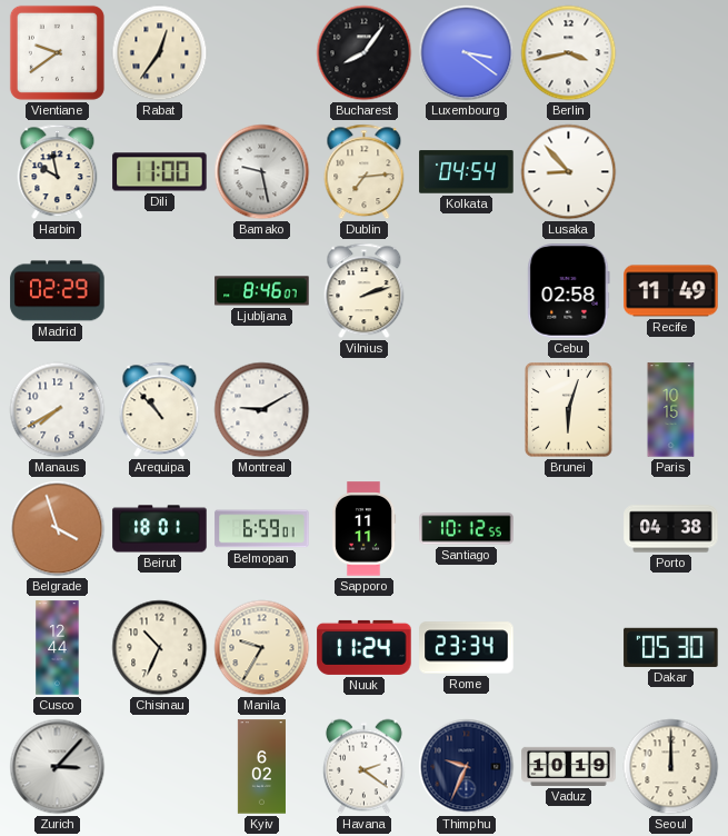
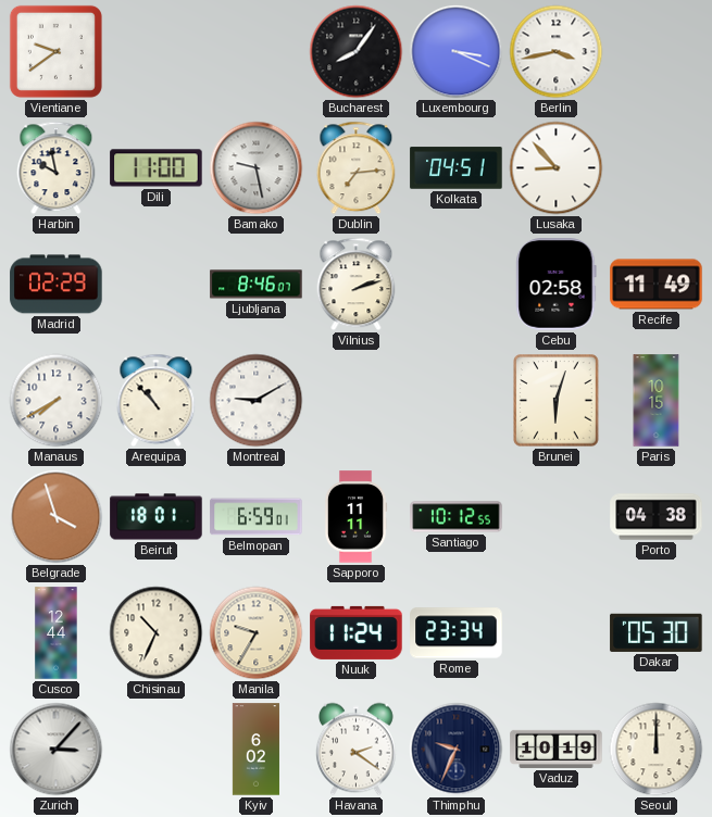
Rabat: 12:36 -> none (160, 53)
Luxembourg: 3:21 -> 3:19 (457, 52)
Kolkata: 04:54 -> 04:51 (457, 168)
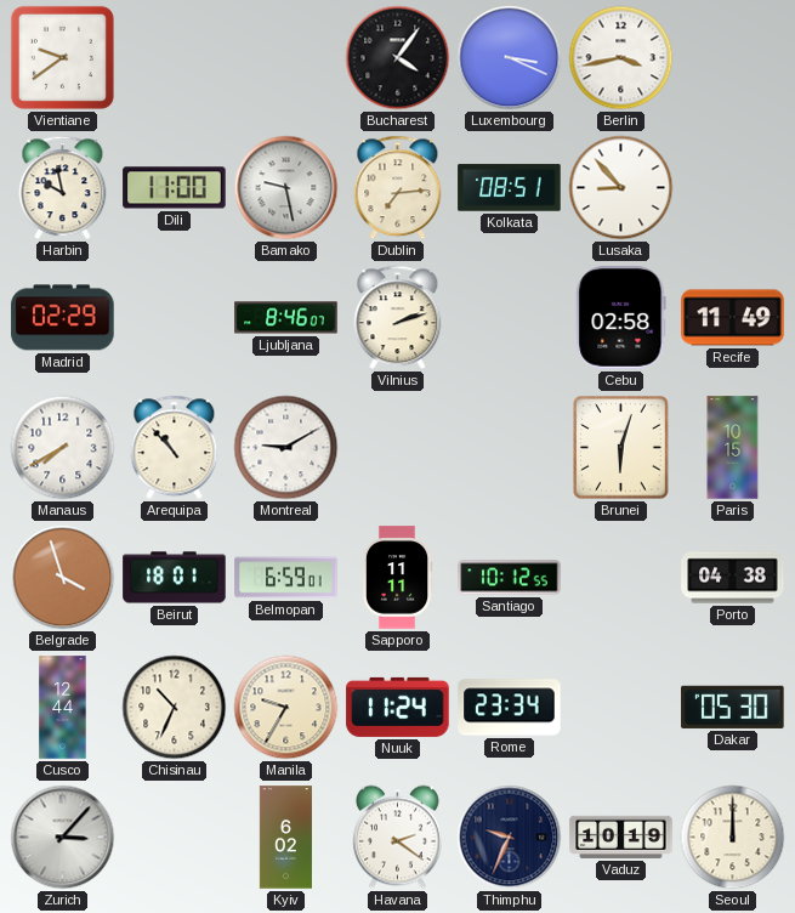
Bucharest: 8:06 -> 4:06 (398, 58)
Kolkata: 04:51 -> 08:51 (510, 188)
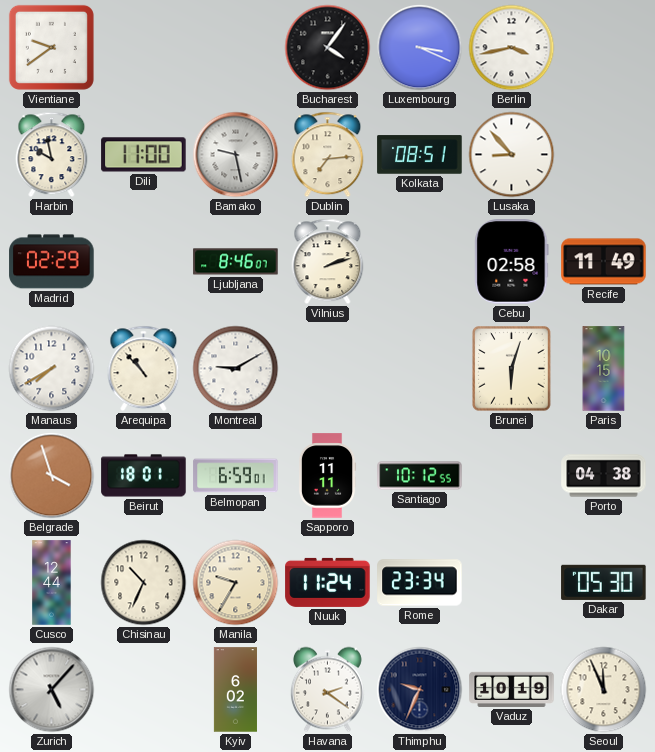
Zurich: 3:07 -> 5:07 (52, 690)
Seoul: 12:00 -> 11:56 (604, 690)
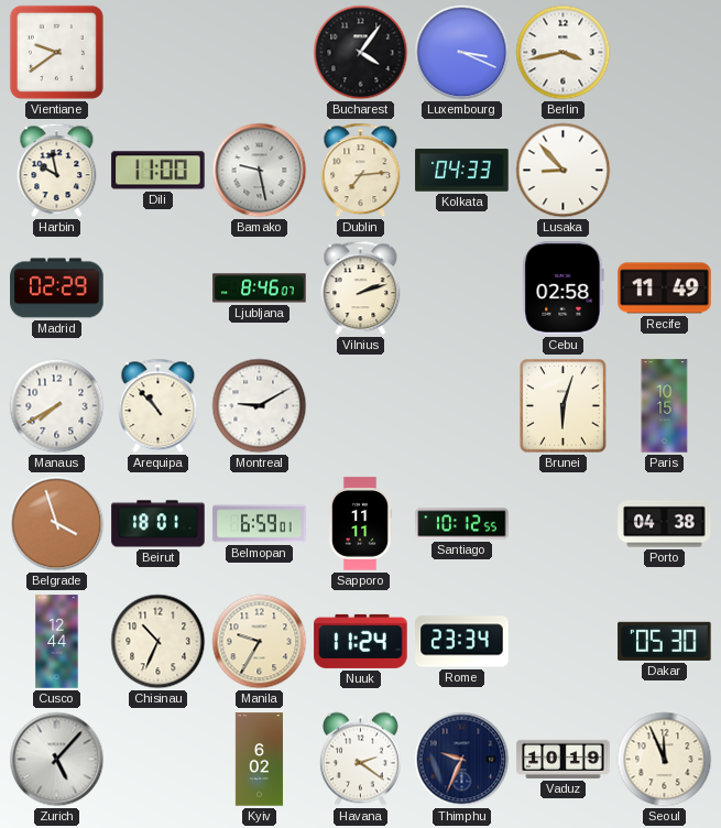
Kolkata: 08:51 -> 04:33 (462, 171)
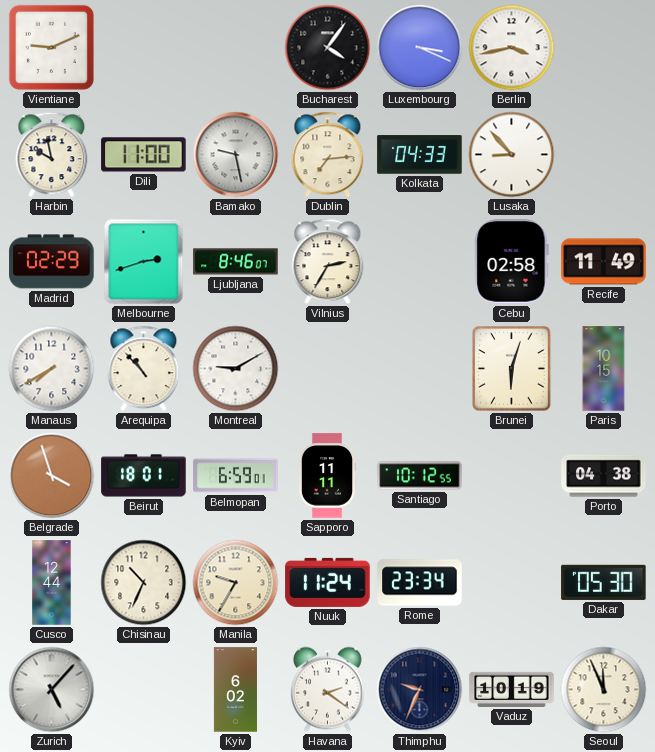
Vientiane: 9:39 -> 9:11 (51, 47)
Melbourne: none -> 2:42 (144, 262)
Vilnius: 2:12 -> 2:35 (328, 262)
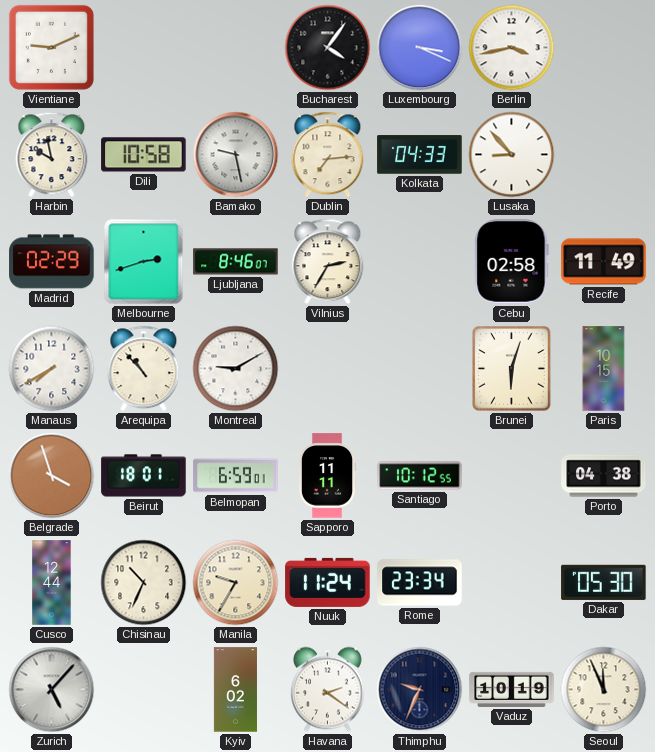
Dili: 11:00 -> 10:58 (144, 155)
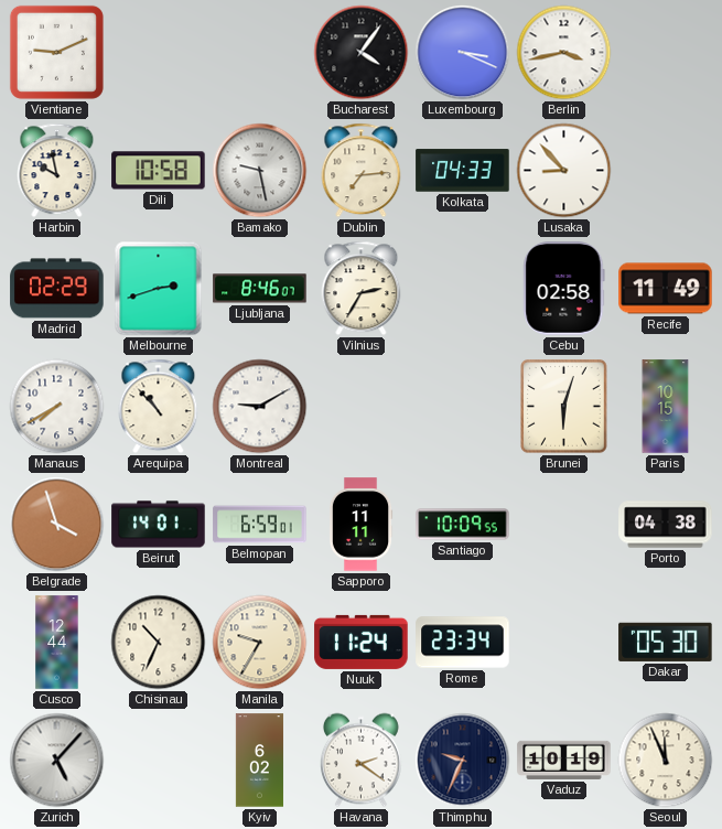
Beirut: 18:01 -> 14:01 (159, 525)
Santiago: 10:12 -> 10:09 (463, 525)
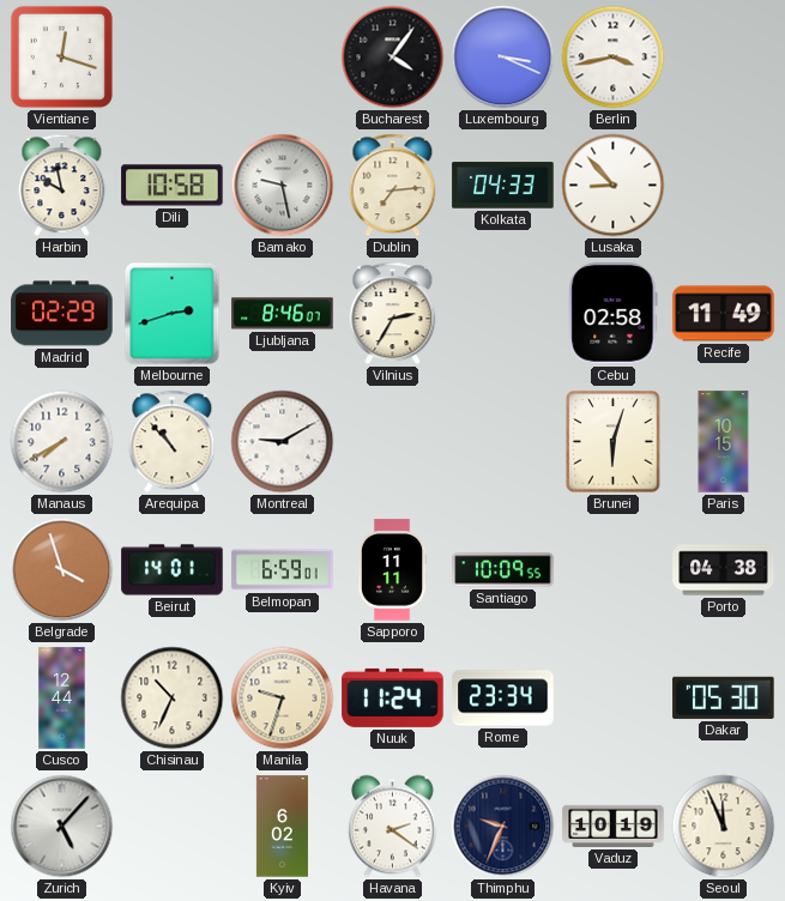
Vientiane: 9:11 -> 12:18 (61, 56)
Manila: 9:35 -> 9:33 (283, 699)
